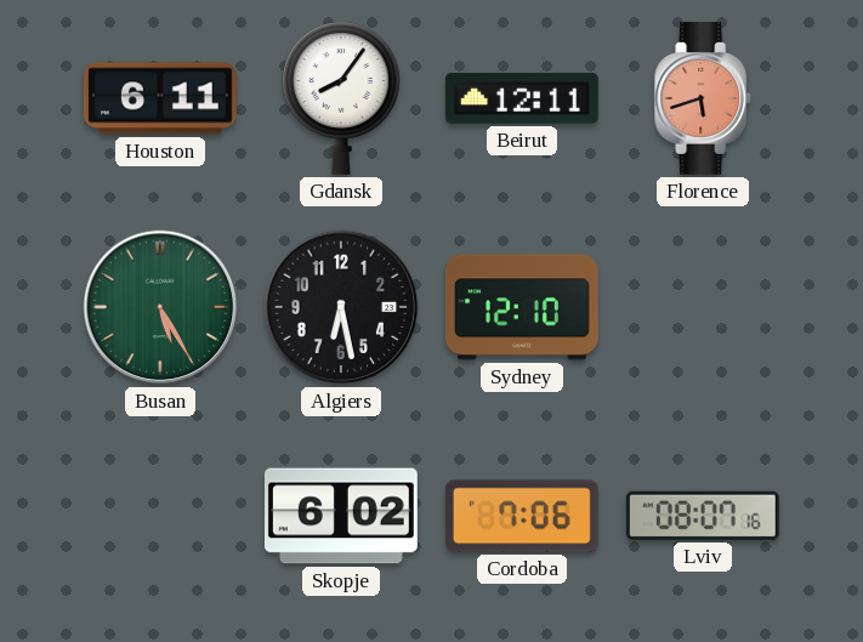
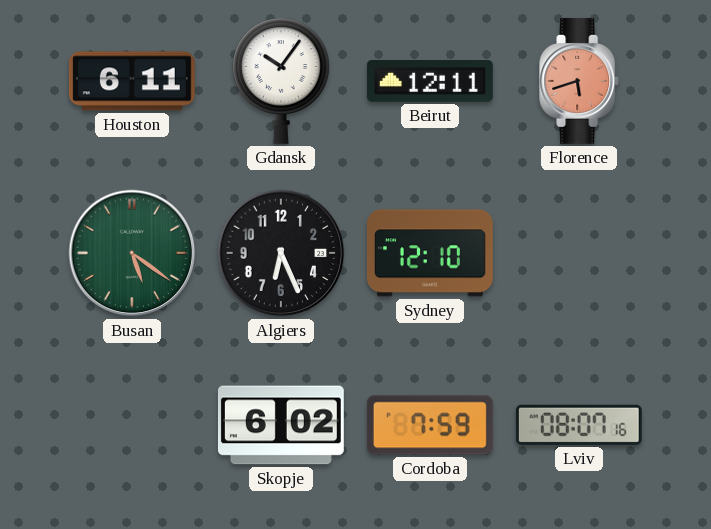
Gdansk: 8:06 -> 10:06 (282, 81)
Busan: 5:25 -> 5:21 (132, 253)
Algiers: 6:28 -> 6:26 (281, 253)
Cordoba: 7:06 -> 7:59 (430, 425)
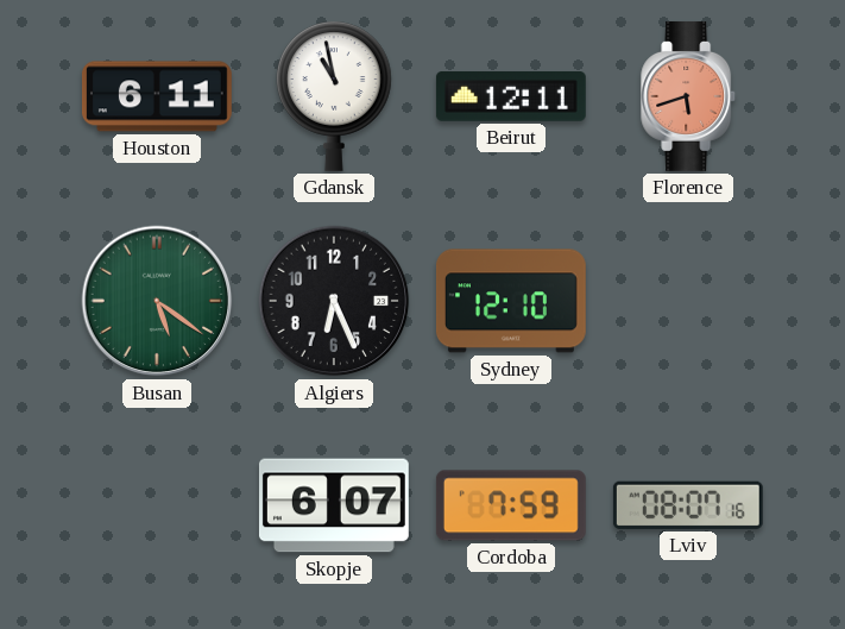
Gdansk: 10:06 -> 10:58 (335, 96)
Skopje: 6:02 -> 6:07 (334, 505)
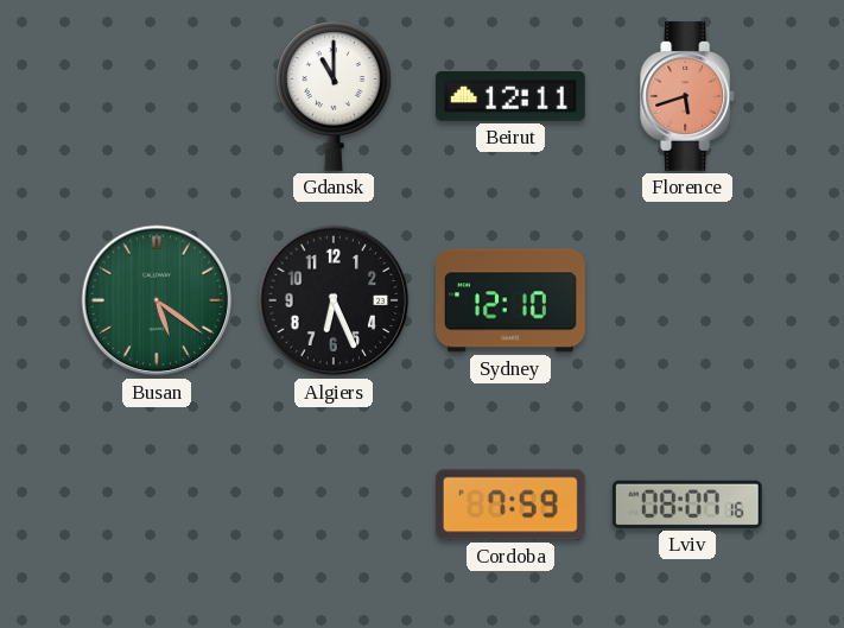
Houston: 6:11 -> none (157, 96)
Gdansk: 10:58 -> 11:00 (335, 96)
Skopje: 6:07 -> none (334, 505)
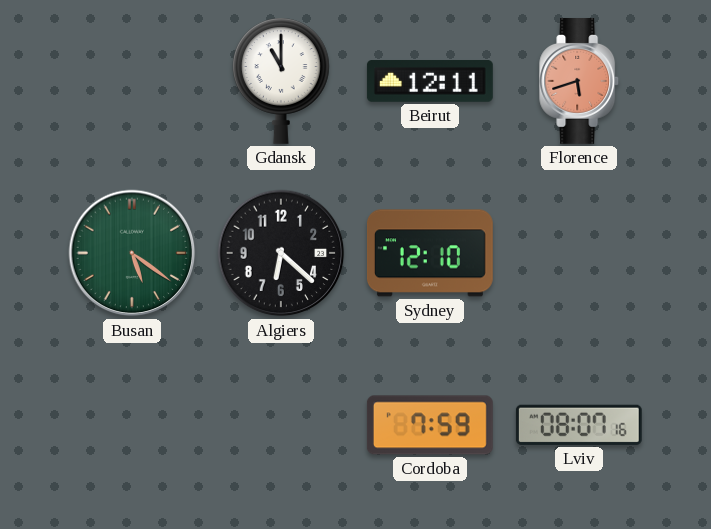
Algiers: 6:26 -> 6:22 (281, 253)
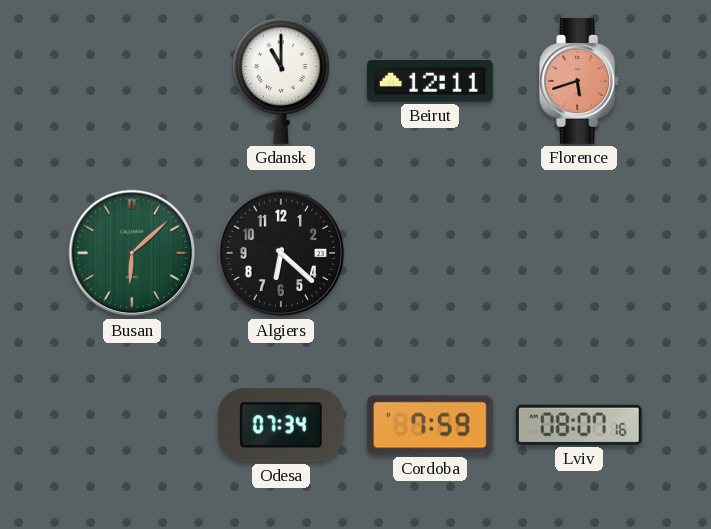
Busan: 5:21 -> 6:08 (132, 253)
Sydney: 12:10 -> none (430, 253)
Odesa: none -> 07:34 (281, 425)
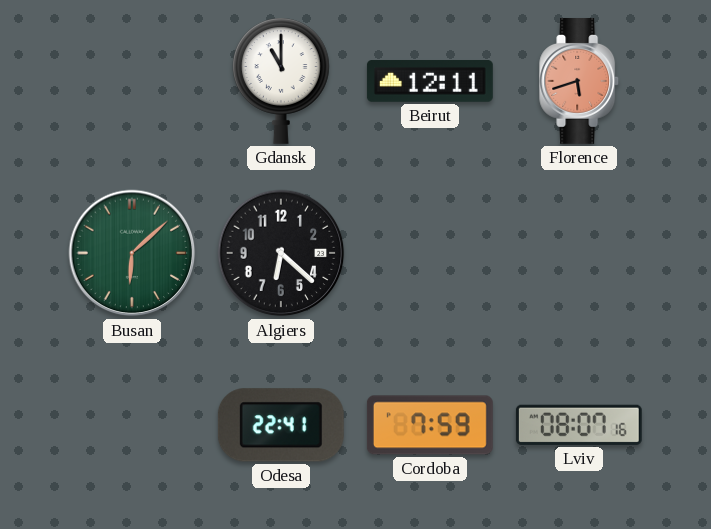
Odesa: 07:34 -> 22:41 (281, 425)
